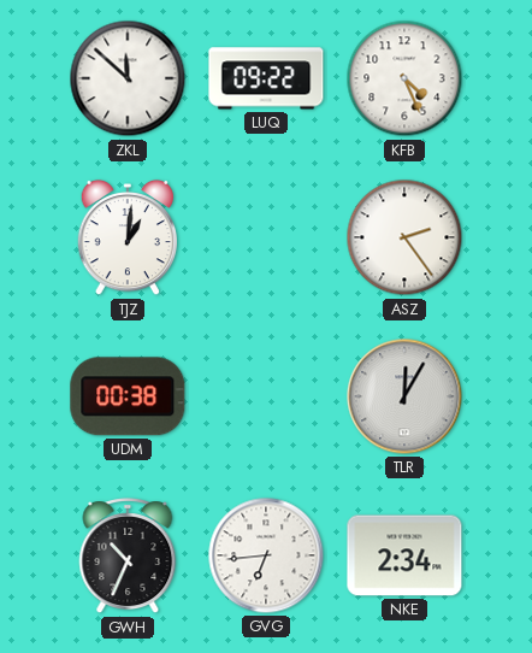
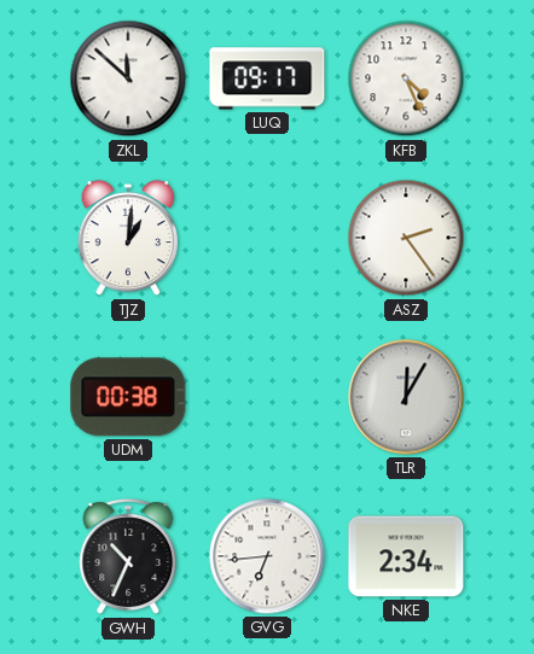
LUQ: 09:22 -> 09:17 (267, 78)
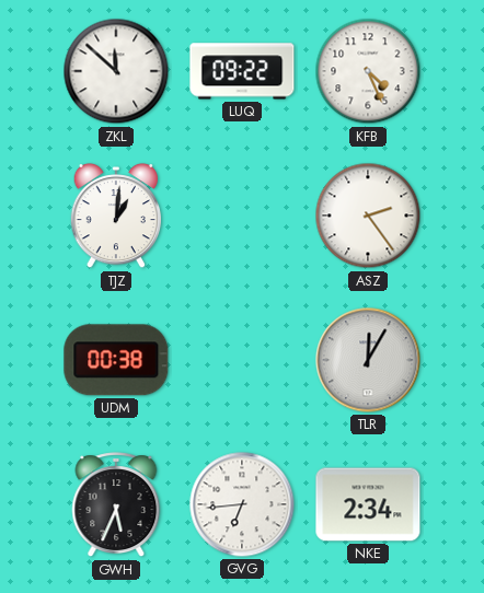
LUQ: 09:17 -> 09:22 (242, 71)
GWH: 10:34 -> 5:34 (116, 505)
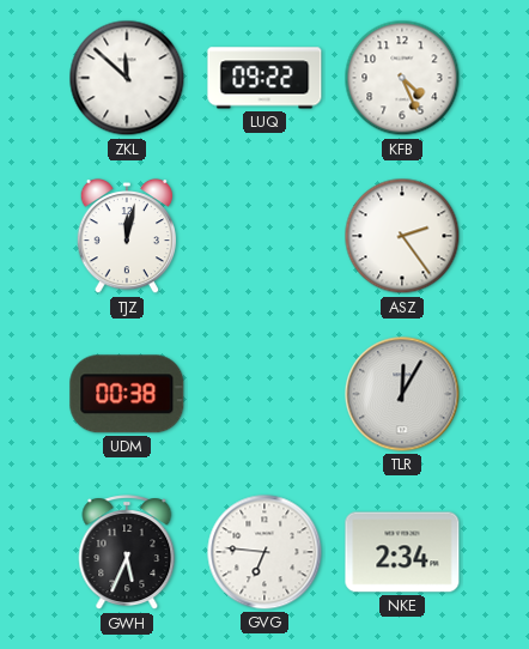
TJZ: 1:01 -> 12:02 (126, 236)
GVG: 6:44 -> 6:46 (264, 552)
